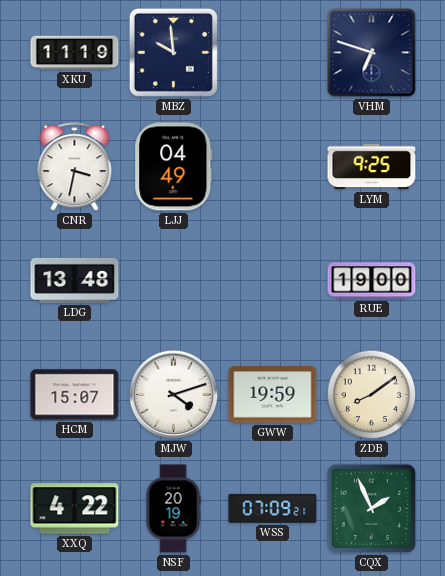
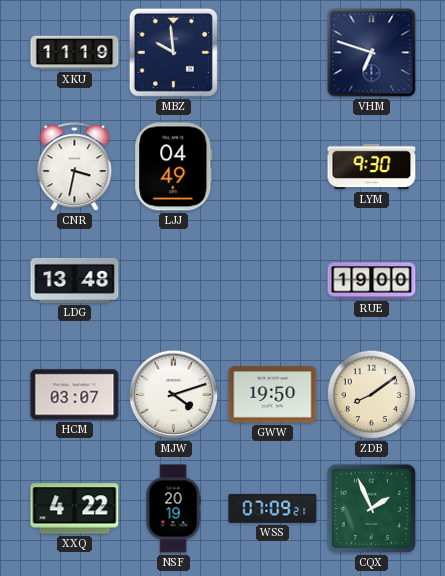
LYM: 9:25 -> 9:30 (372, 167)
HCM: 15:07 -> 03:07 (75, 395)
GWW: 19:59 -> 19:50 (273, 395)
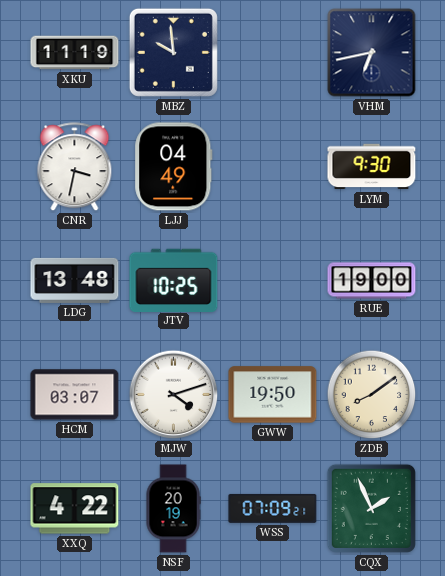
VHM: 6:48 -> 6:43 (372, 53)
JTV: none -> 10:25 (174, 280)
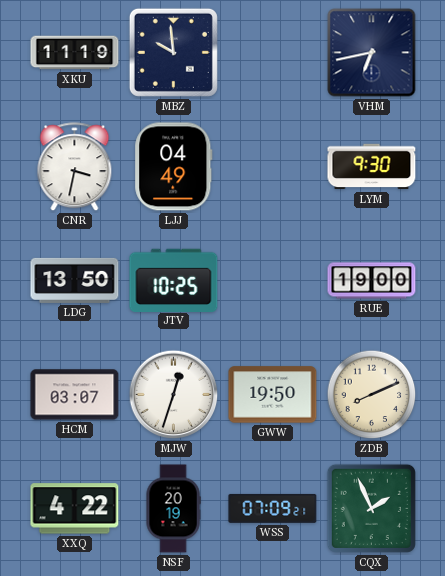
LDG: 13:48 -> 13:50 (75, 280)
MJW: 4:12 -> 12:33 (174, 395)
ZDB: 8:09 -> 8:11 (372, 395)
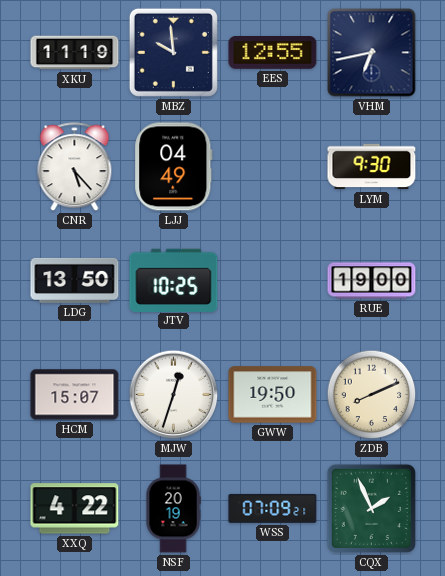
EES: none -> 12:55 (273, 53)
CNR: 3:32 -> 5:23 (75, 167)
HCM: 03:07 -> 15:07 (75, 395)
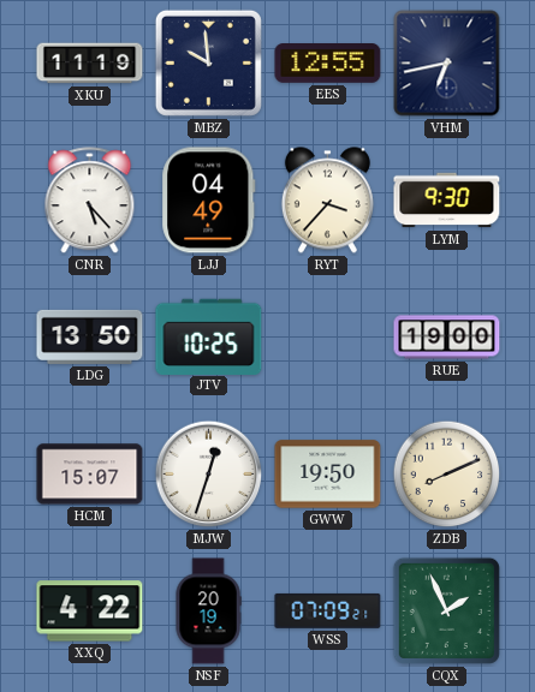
RYT: none -> 3:37 (327, 201)
